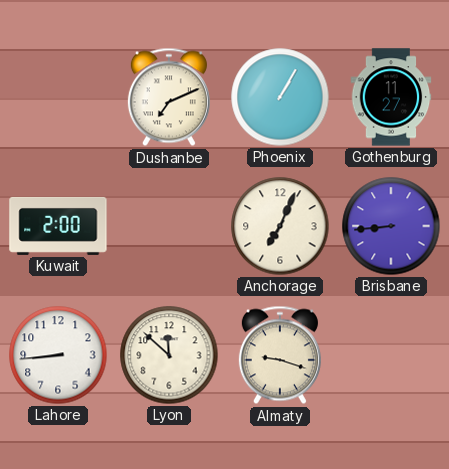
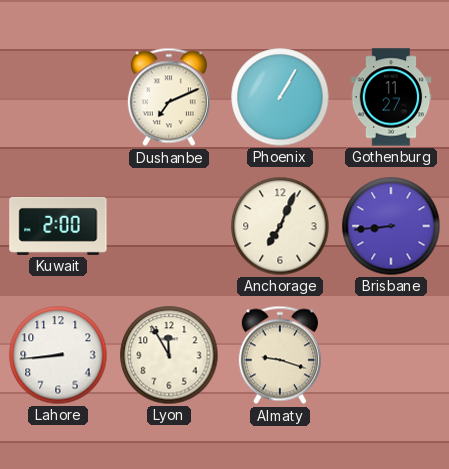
Lyon: 11:52 -> 11:55 (169, 355)
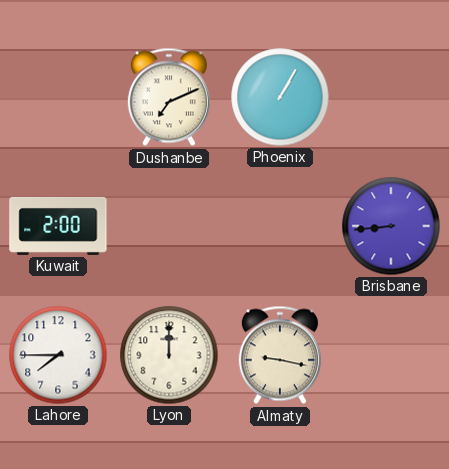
Gothenburg: 11:27 -> none (391, 97)
Anchorage: 7:04 -> none (280, 226)
Lahore: 8:44 -> 7:45 (58, 355)
Lyon: 11:55 -> 12:00 (169, 355)
Almaty: 9:18 -> 9:17 (280, 355)
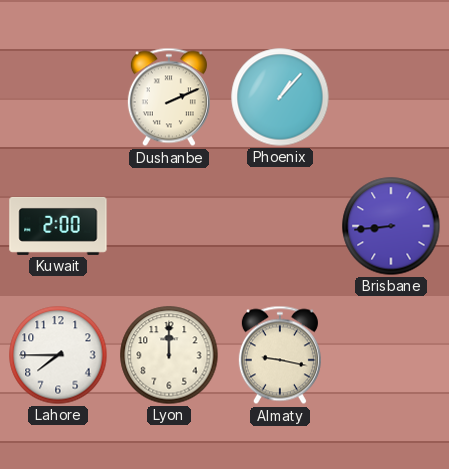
Dushanbe: 7:11 -> 2:11 (169, 97)
Phoenix: 1:05 -> 1:07 (280, 97)
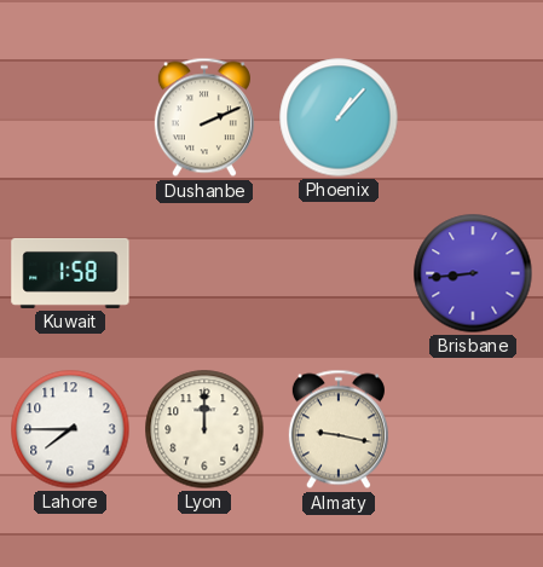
Kuwait: 2:00 -> 1:58 (70, 273)
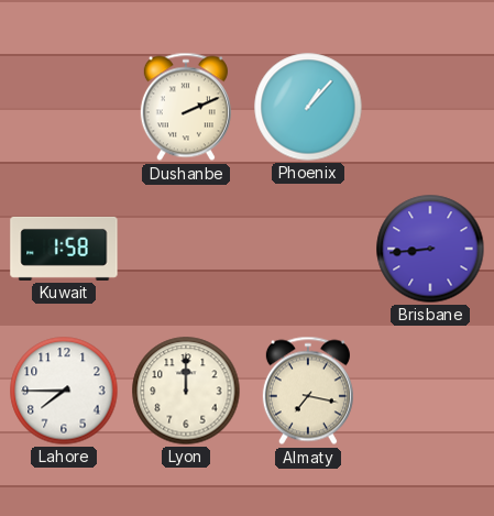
Almaty: 9:17 -> 7:17 (308, 391)
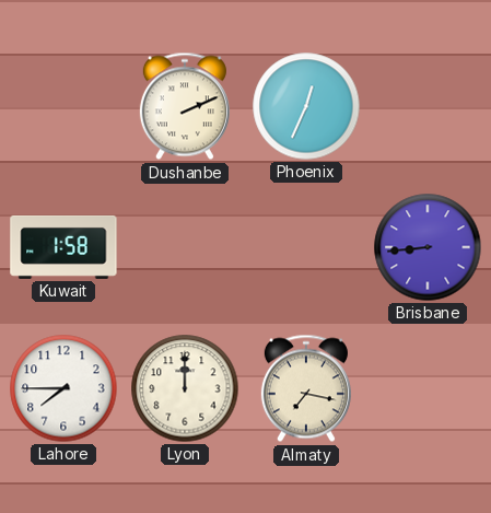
Phoenix: 1:07 -> 12:34 (306, 106)
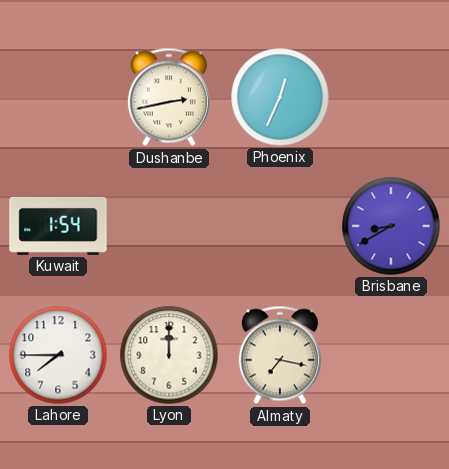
Dushanbe: 2:11 -> 2:43 (169, 97)
Kuwait: 1:58 -> 1:54 (58, 226)
Brisbane: 8:44 -> 8:40 (391, 226)
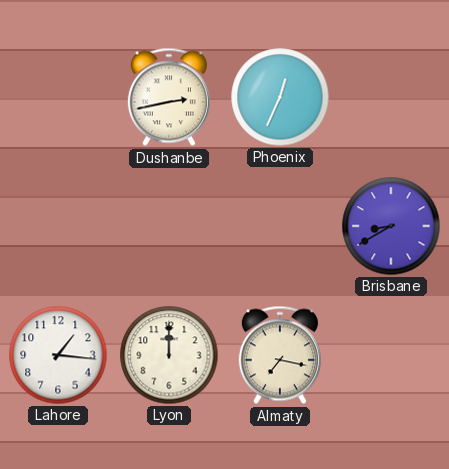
Kuwait: 1:54 -> none (58, 226)
Lahore: 7:45 -> 1:16 (58, 355)
